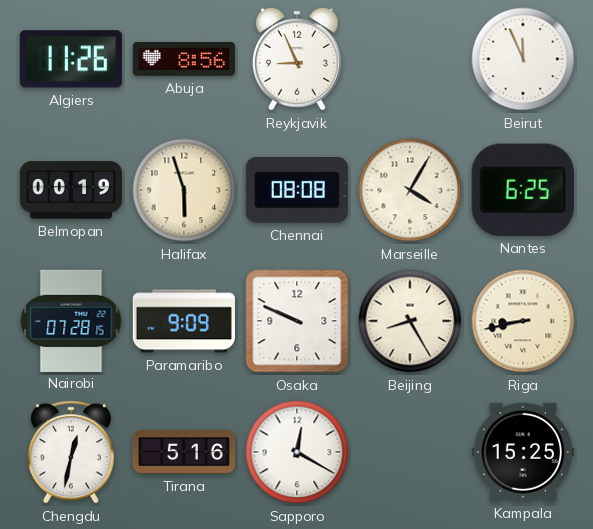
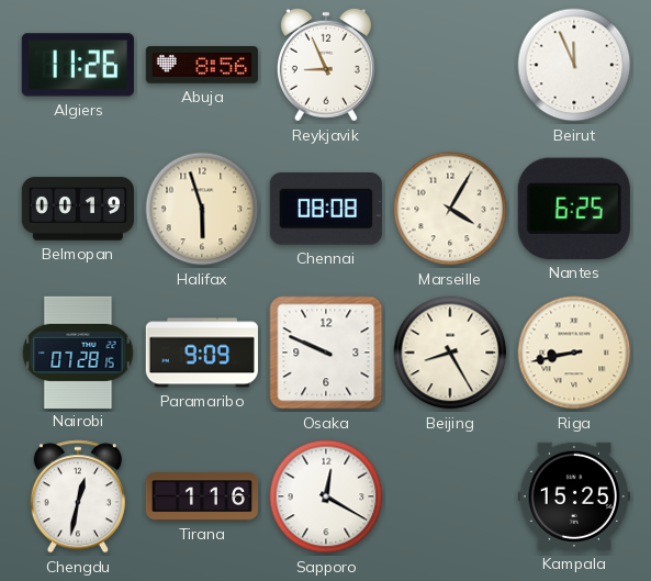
Tirana: 5:16 -> 1:16 (202, 496)
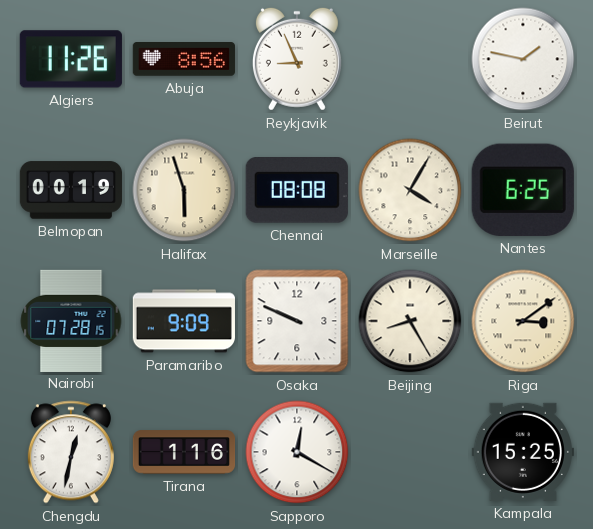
Beirut: 11:56 -> 1:47 (523, 59)
Riga: 8:43 -> 3:09 (523, 321)
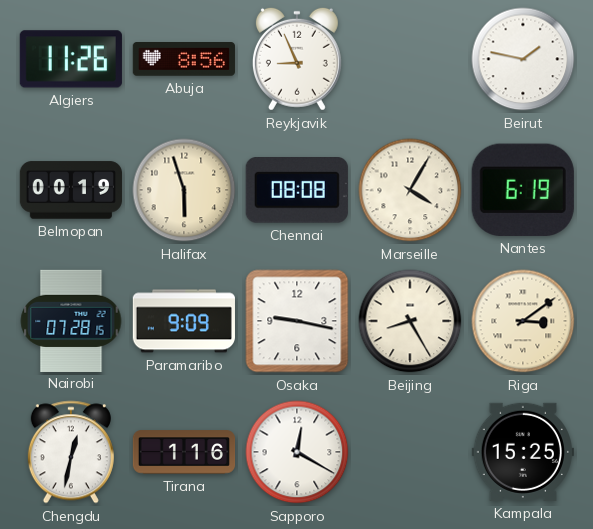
Nantes: 6:25 -> 6:19 (523, 190)
Osaka: 9:49 -> 9:17 (297, 321)
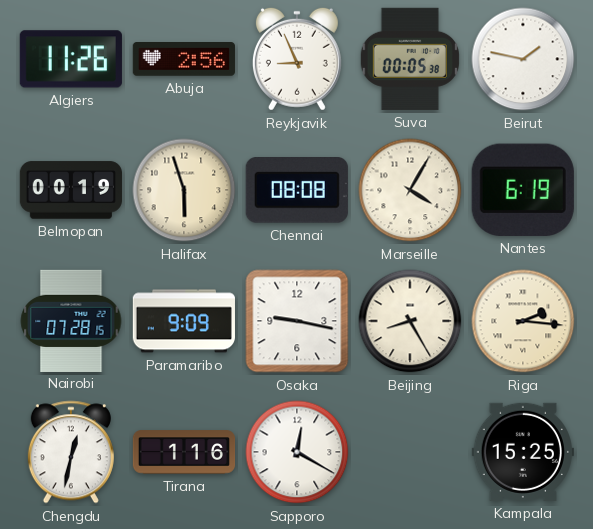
Abuja: 8:56 -> 2:56 (184, 60)
Suva: none -> 00:05 (410, 59)
Riga: 3:09 -> 2:16 (523, 321)
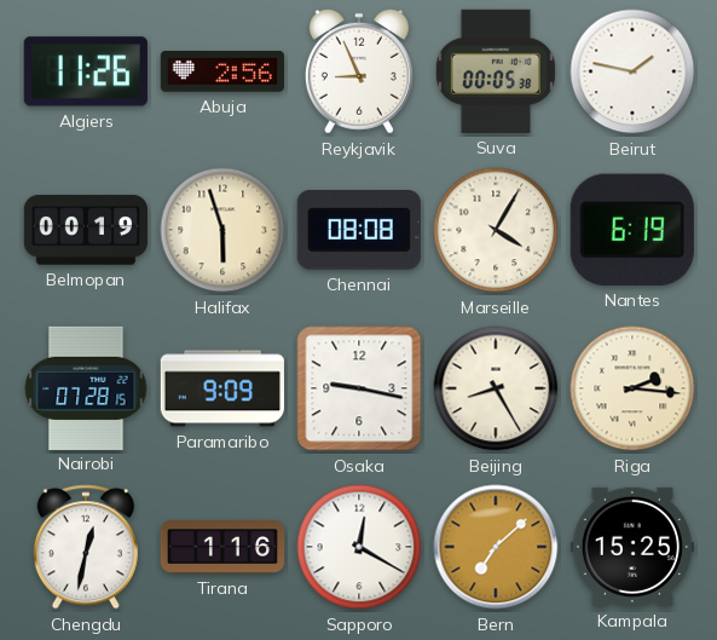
Bern: none -> 7:08 (496, 547)
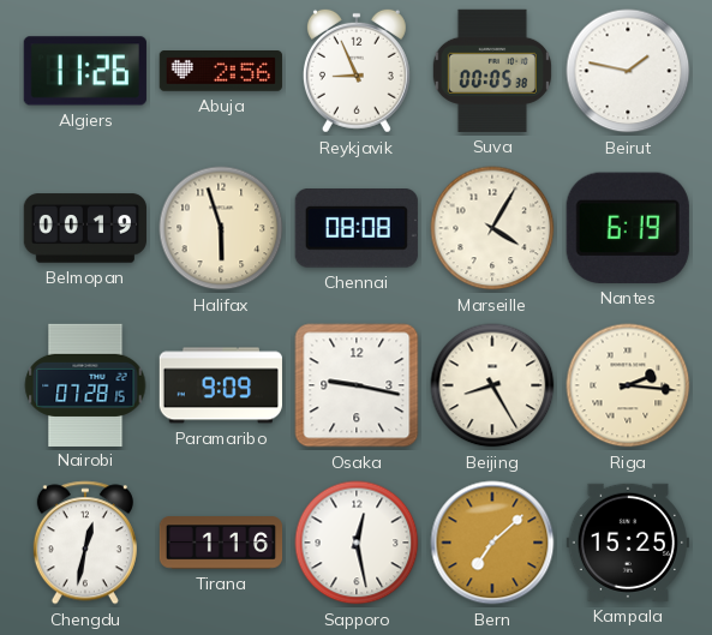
Sapporo: 12:20 -> 12:28 (357, 543)
